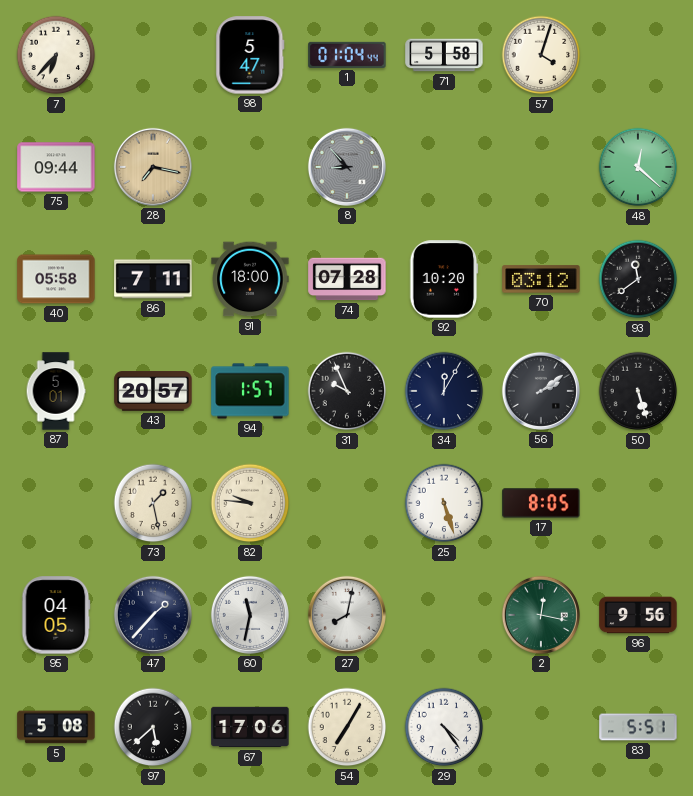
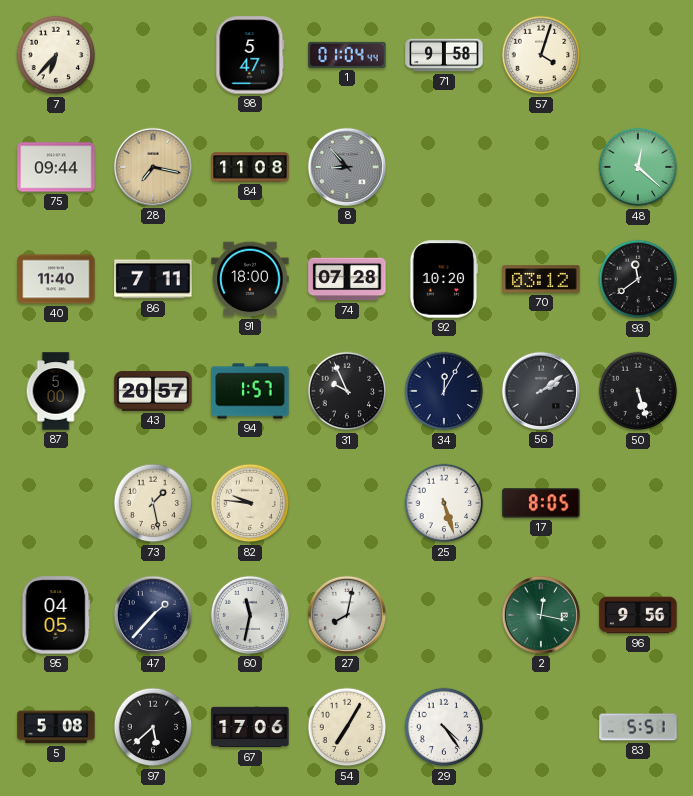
71: 5:58 -> 9:58 (444, 55)
84: none -> 11:08 (250, 167)
40: 05:58 -> 11:40 (56, 279)
87: 5:01 -> 5:00 (56, 391)
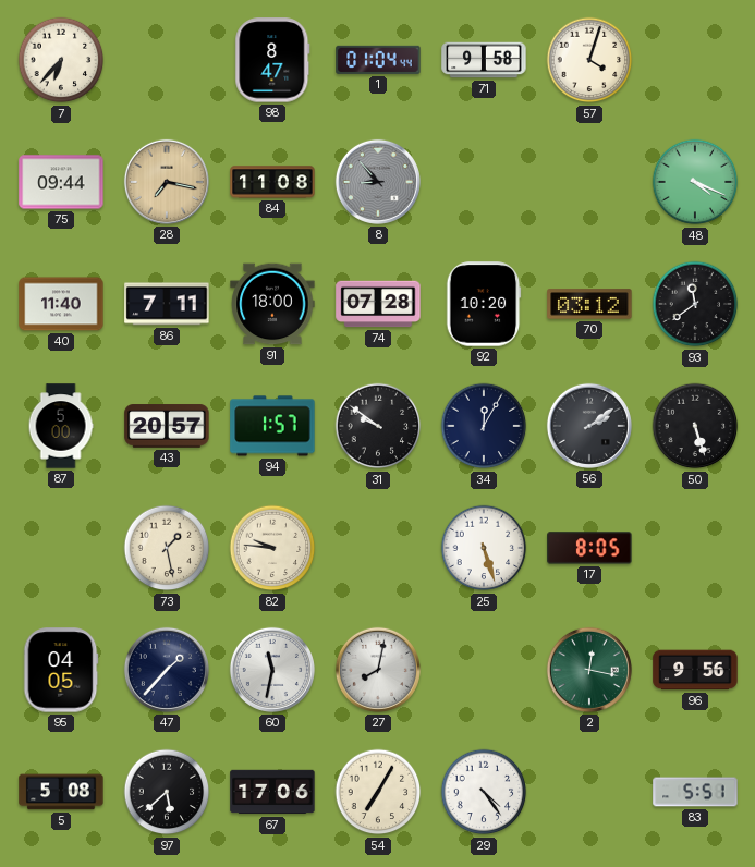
98: 5:47 -> 8:47 (272, 60)
48: 12:22 -> 4:19 (695, 182)
31: 9:56 -> 9:51 (378, 426)
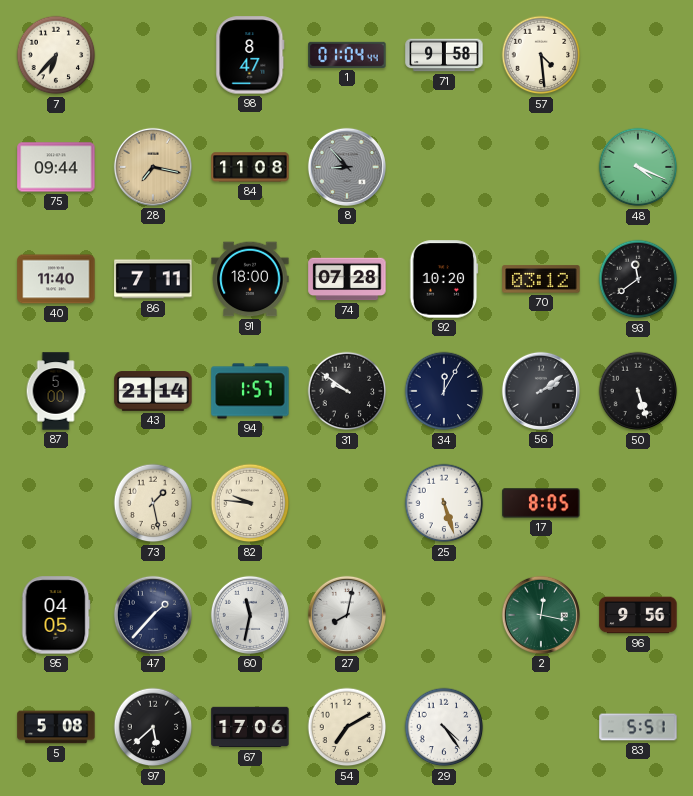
57: 4:03 -> 4:29 (541, 55)
43: 20:57 -> 21:14 (153, 391)
54: 7:05 -> 7:10 (347, 727)
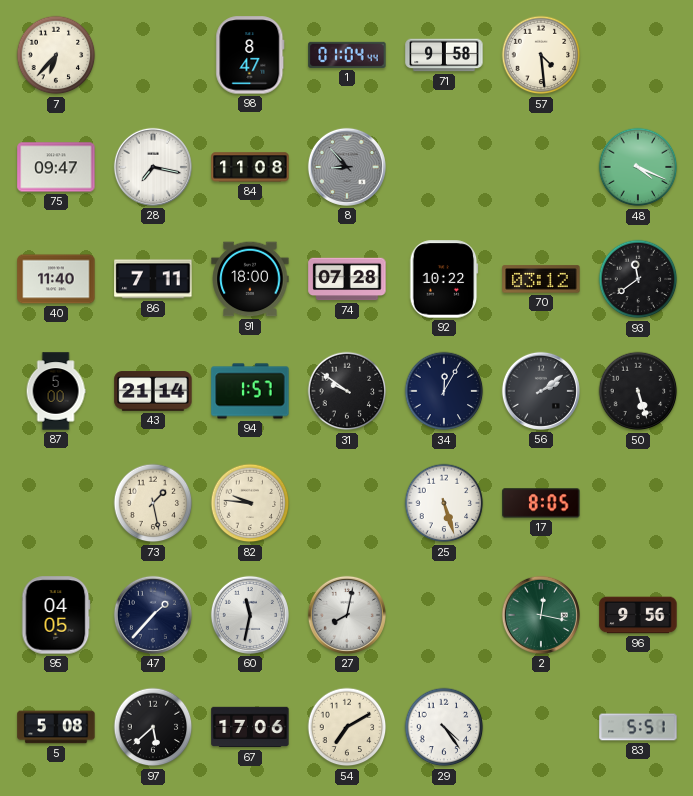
75: 09:44 -> 09:47 (56, 167)
28 dial: champagne -> white (153, 167)
92: 10:20 -> 10:22 (444, 279)
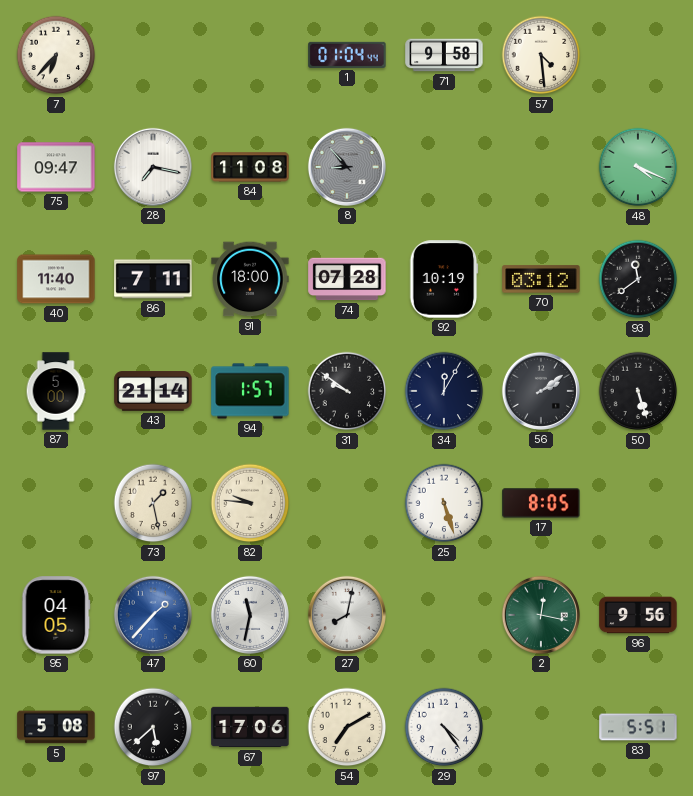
98: 8:47 -> none (250, 55)
92: 10:22 -> 10:19 (444, 279)
47 dial: navy -> blue (153, 615)
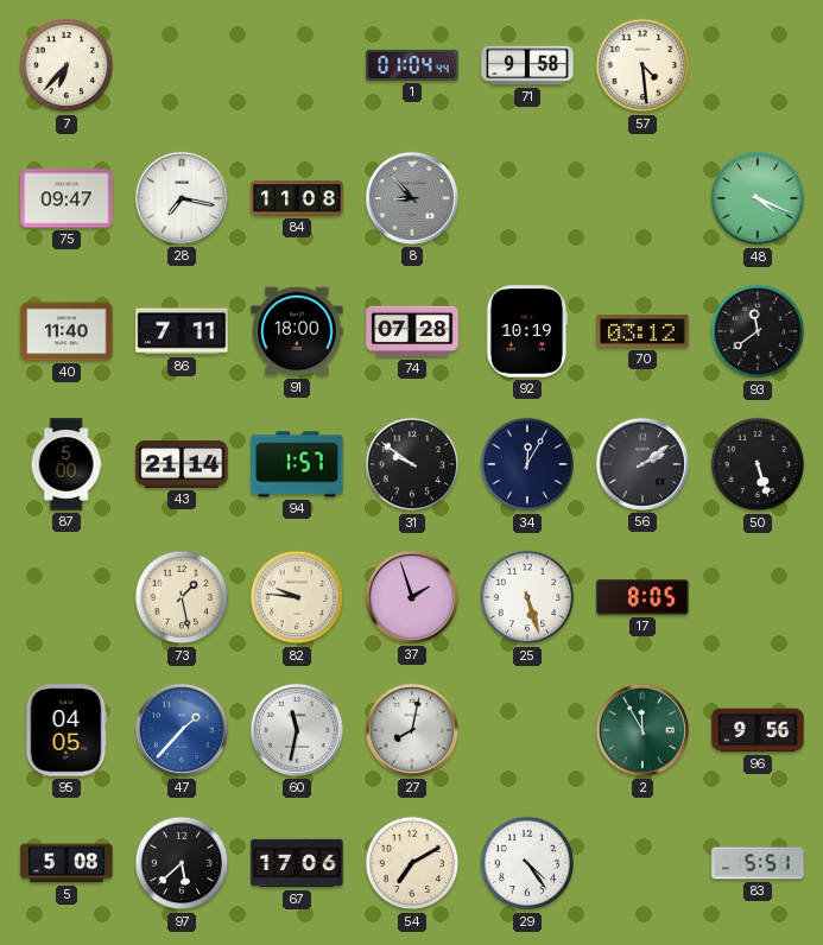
37: none -> 1:57 (412, 597)
2: 12:17 -> 11:55 (642, 730)
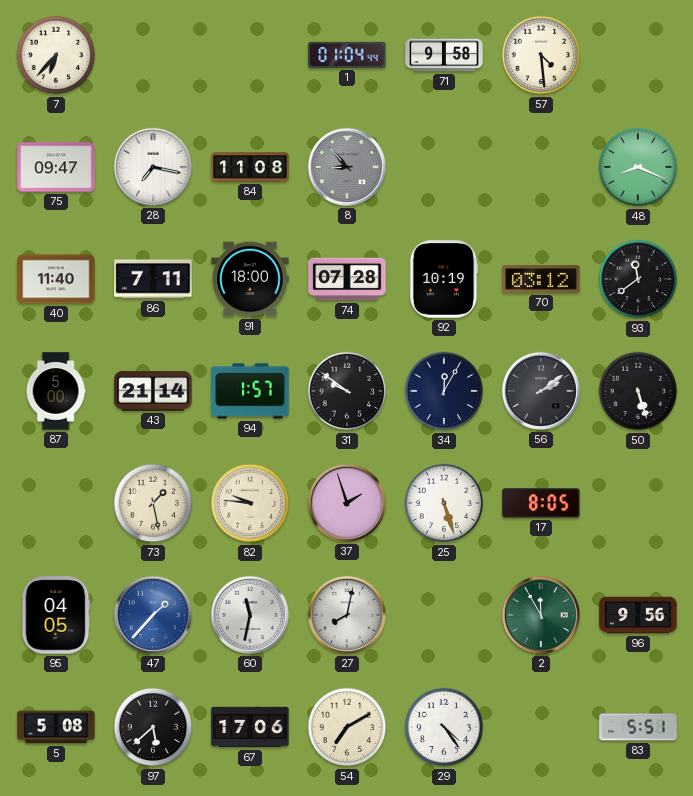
48: 4:19 -> 8:19 (638, 167)
